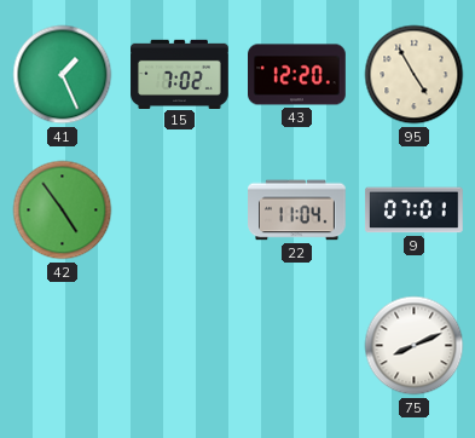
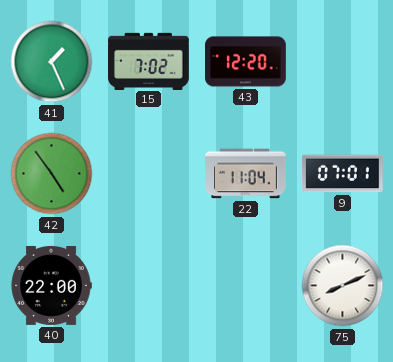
95: 4:55 -> none (415, 75)
40: none -> 22:00 (51, 285)
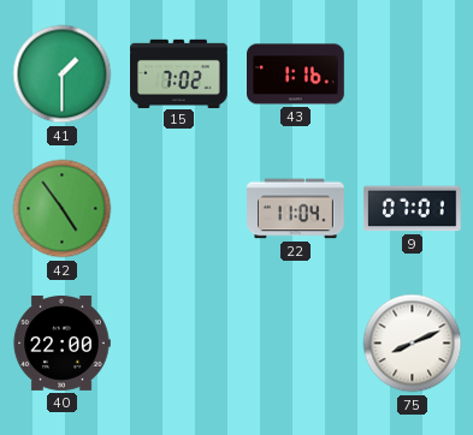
41: 1:26 -> 1:30 (63, 75)
43: 12:20 -> 1:16 (296, 75)
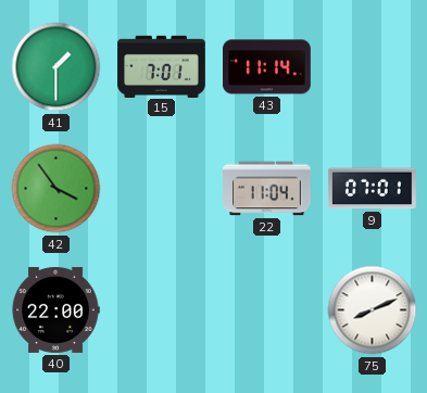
15: 7:02 -> 7:01 (162, 66)
43: 1:16 -> 11:14 (267, 67)
42: 4:54 -> 3:54 (56, 189)
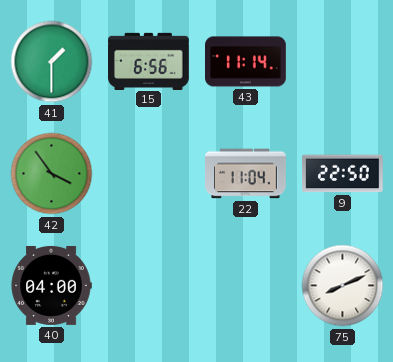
15: 7:01 -> 6:56 (149, 61)
9: 07:01 -> 22:50 (342, 174)
40: 22:00 -> 04:00 (51, 285)
